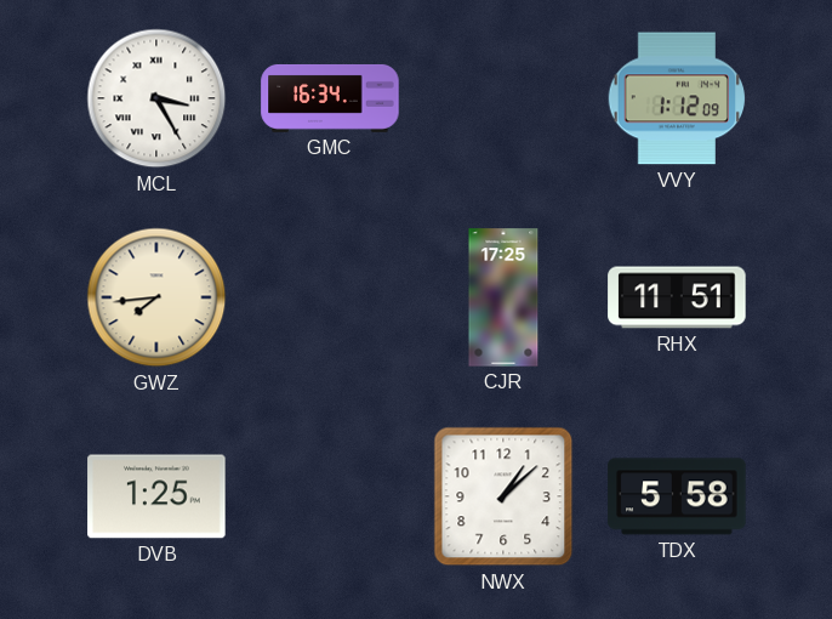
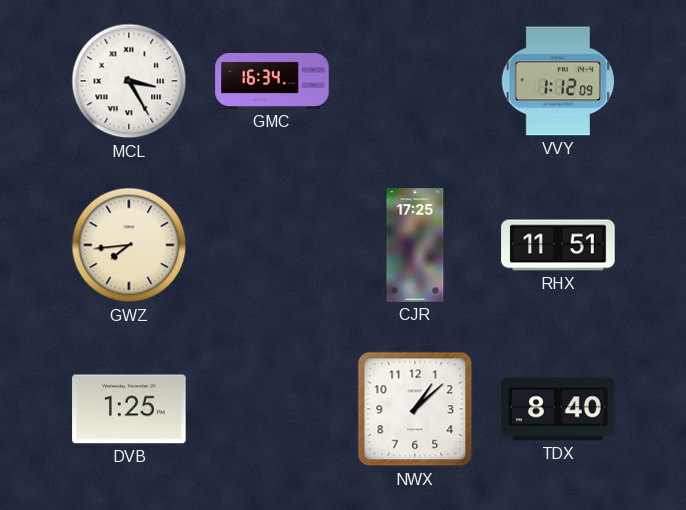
TDX: 5:58 -> 8:40 (558, 409)
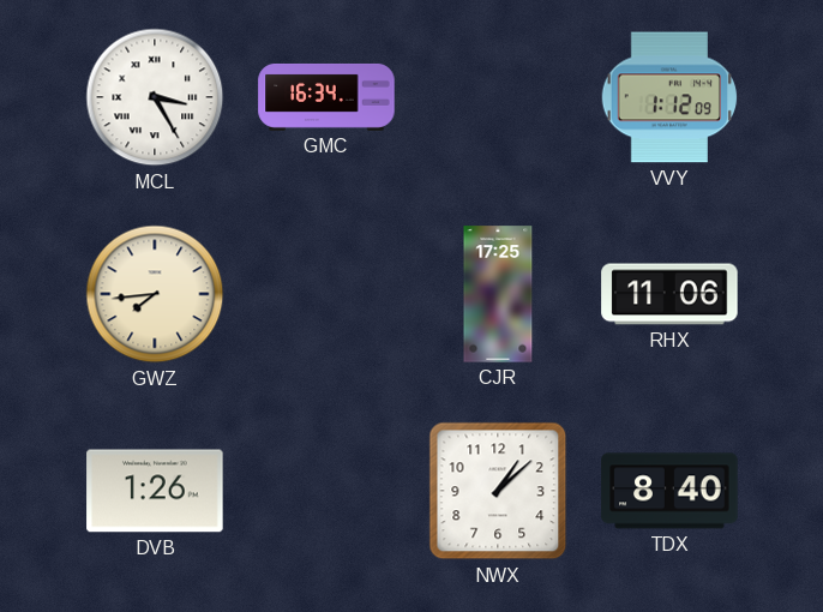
RHX: 11:51 -> 11:06 (669, 294)
DVB: 1:25 -> 1:26 (155, 491)
